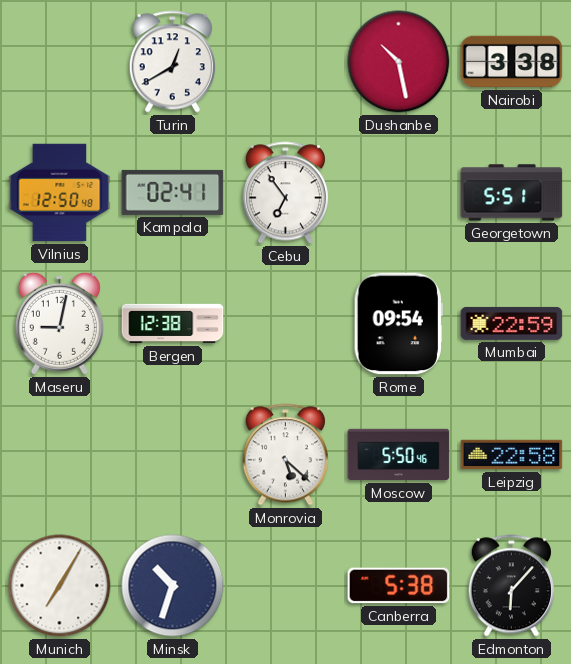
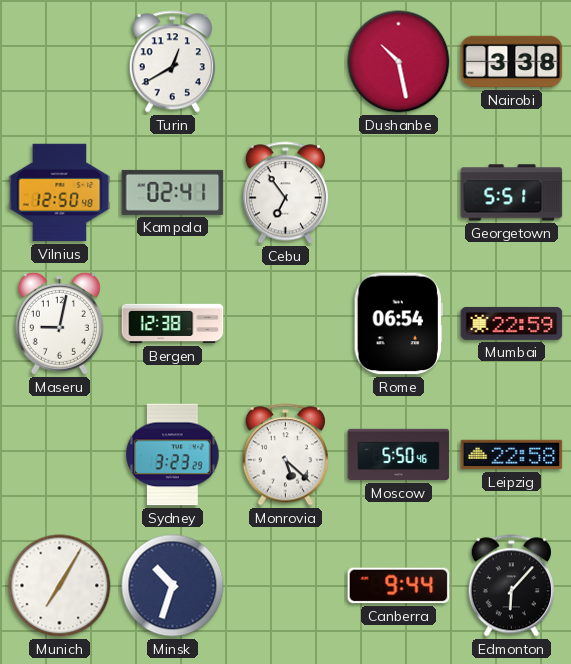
Rome: 09:54 -> 06:54 (398, 324)
Sydney: none -> 3:23 (173, 455)
Canberra: 5:38 -> 9:44 (399, 586)
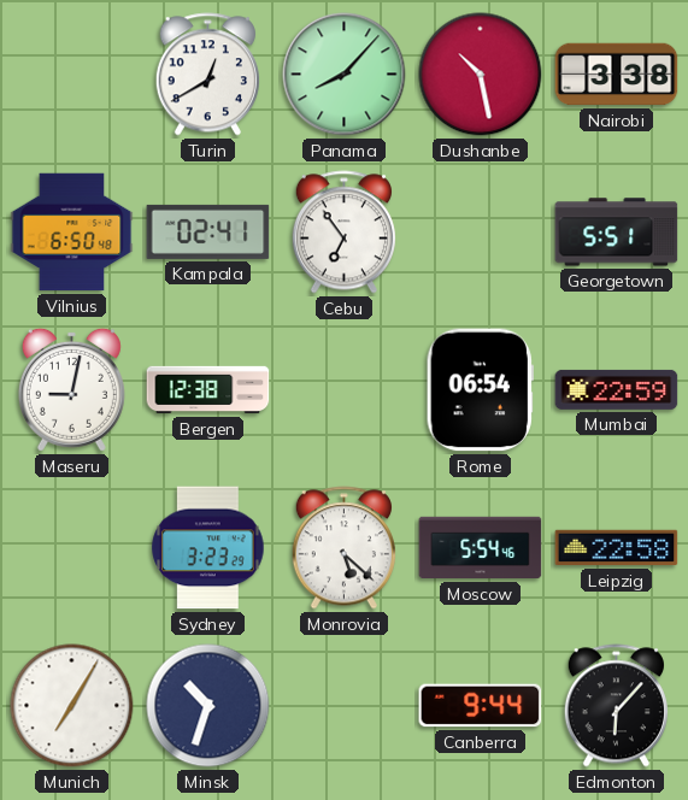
Panama: none -> 8:07 (345, 75)
Vilnius: 12:50 -> 6:50 (72, 233)
Moscow: 5:50 -> 5:54 (481, 548)
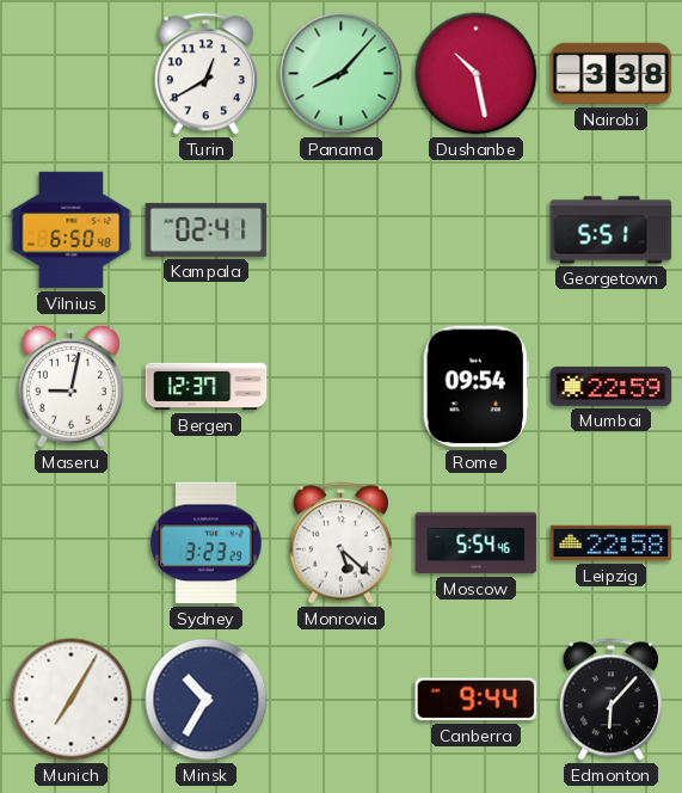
Cebu: 6:54 -> none (343, 233)
Bergen: 12:38 -> 12:37 (207, 387)
Rome: 06:54 -> 09:54 (475, 387)
Minsk: 10:33 -> 10:35 (207, 700)
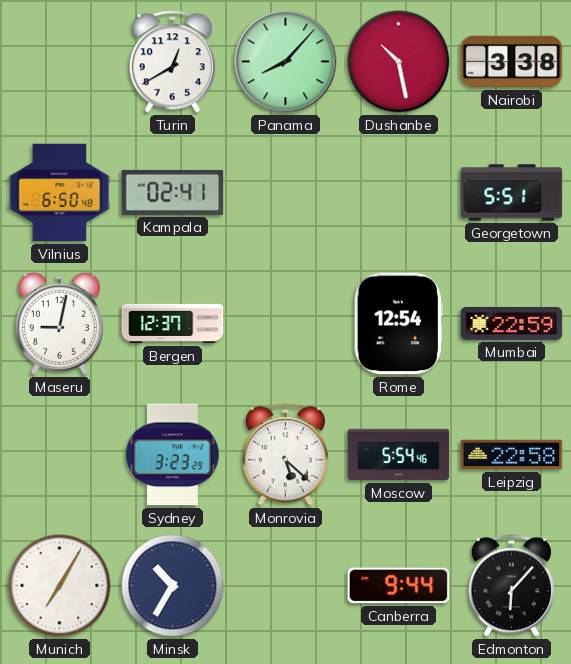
Rome: 09:54 -> 12:54 (398, 324)
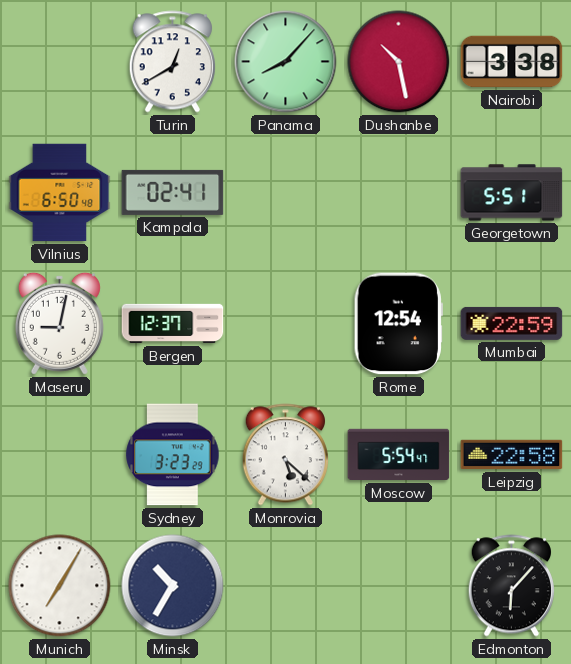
Moscow: 5:54:46 -> 5:54:47 (399, 455)
Canberra: 9:44 -> none (399, 586)
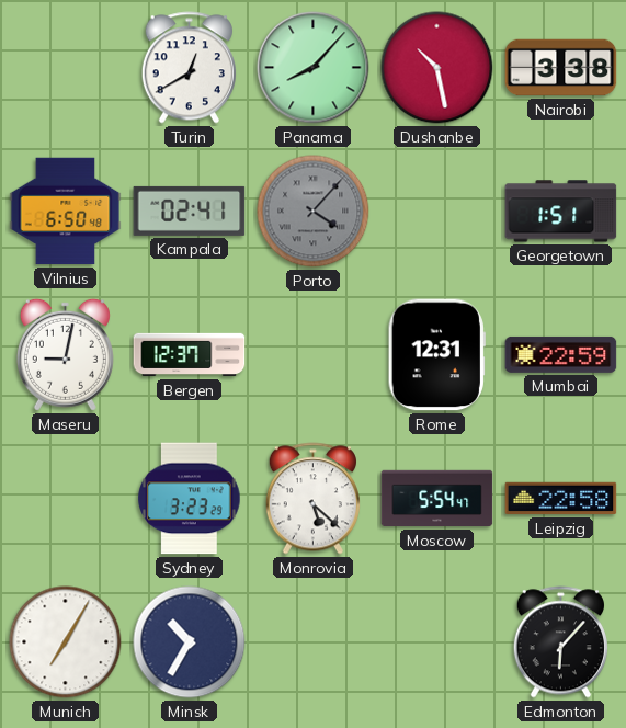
Porto: none -> 4:07 (314, 212)
Georgetown: 5:51 -> 1:51 (561, 212)
Rome: 12:54 -> 12:31 (436, 355)
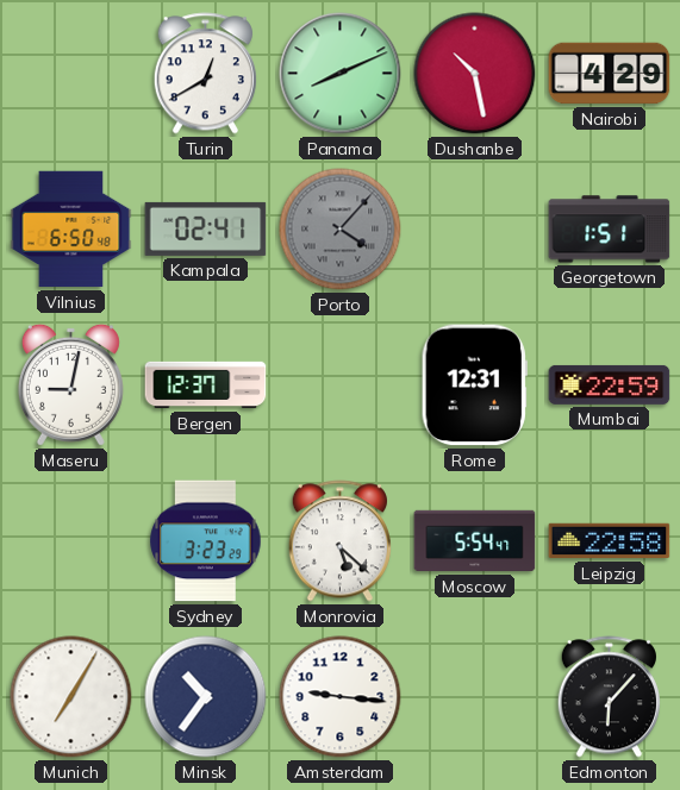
Panama: 8:07 -> 8:11 (341, 74)
Nairobi: 3:38 -> 4:29 (610, 74)
Minsk: 10:35 -> 10:36 (206, 697)
Amsterdam: none -> 9:16 (341, 697)
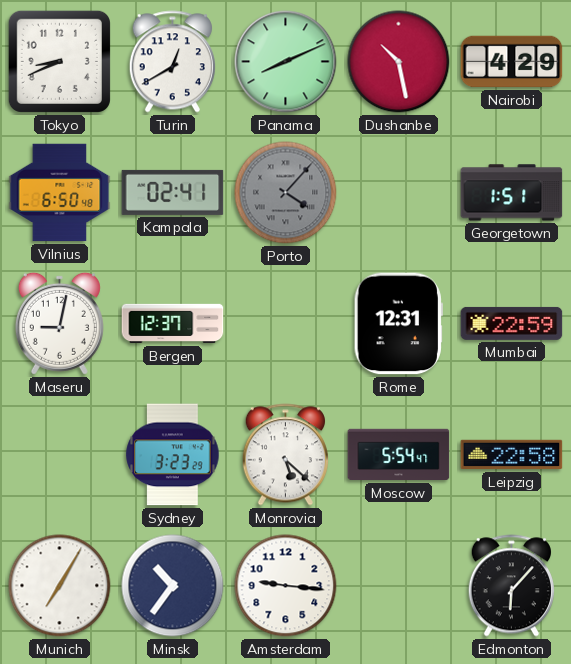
Tokyo: none -> 8:41 (59, 61)
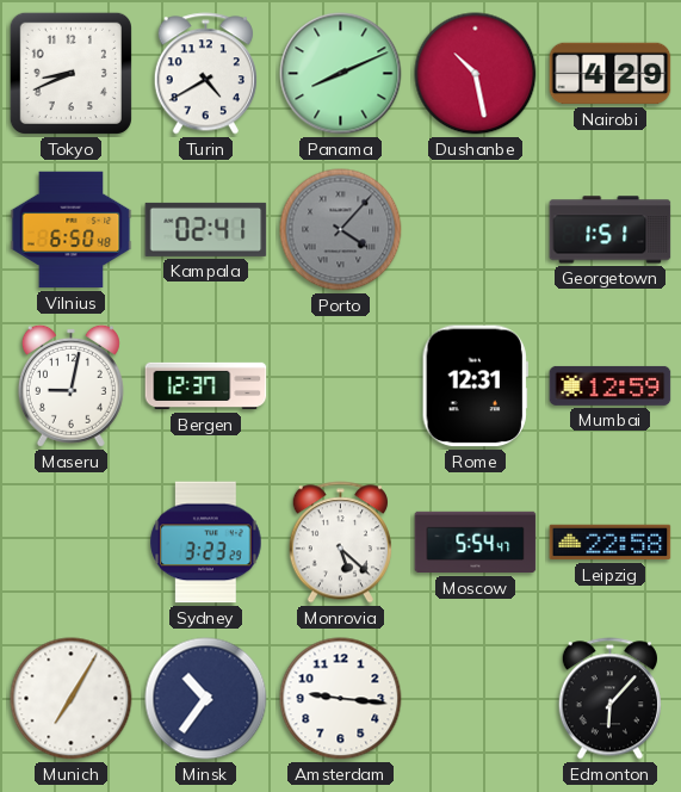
Turin: 12:40 -> 4:40 (205, 74)
Mumbai: 22:59 -> 12:59 (611, 385)
